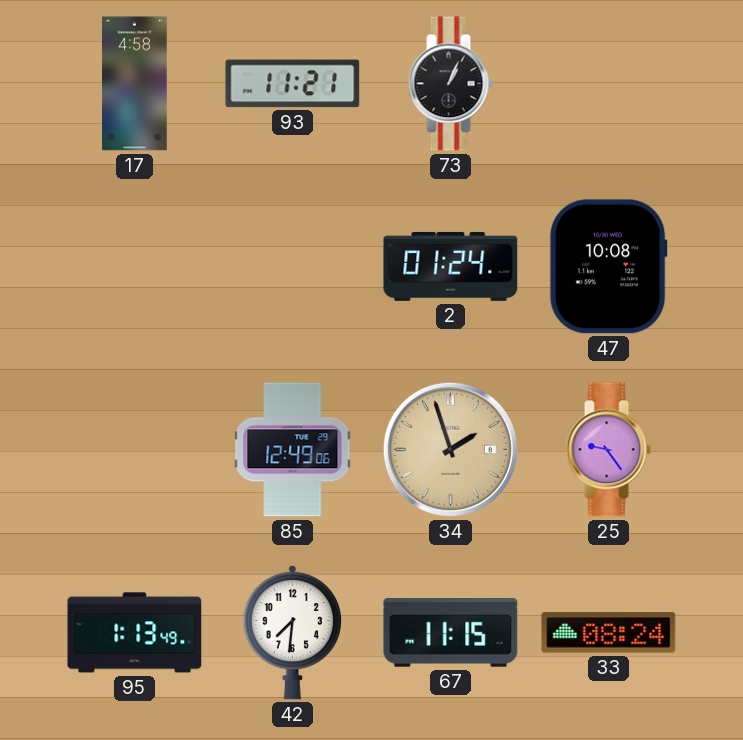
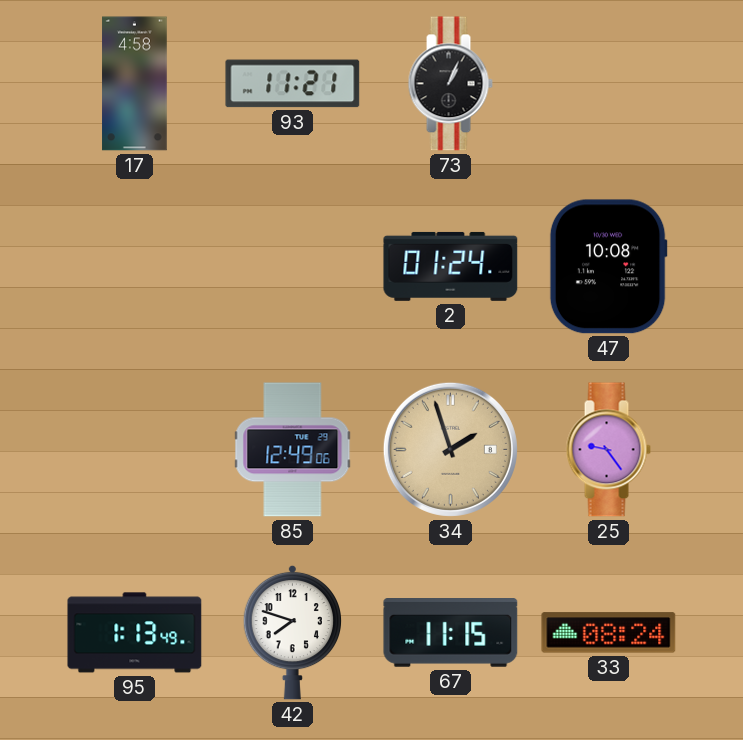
42: 7:31 -> 7:48 (292, 632)
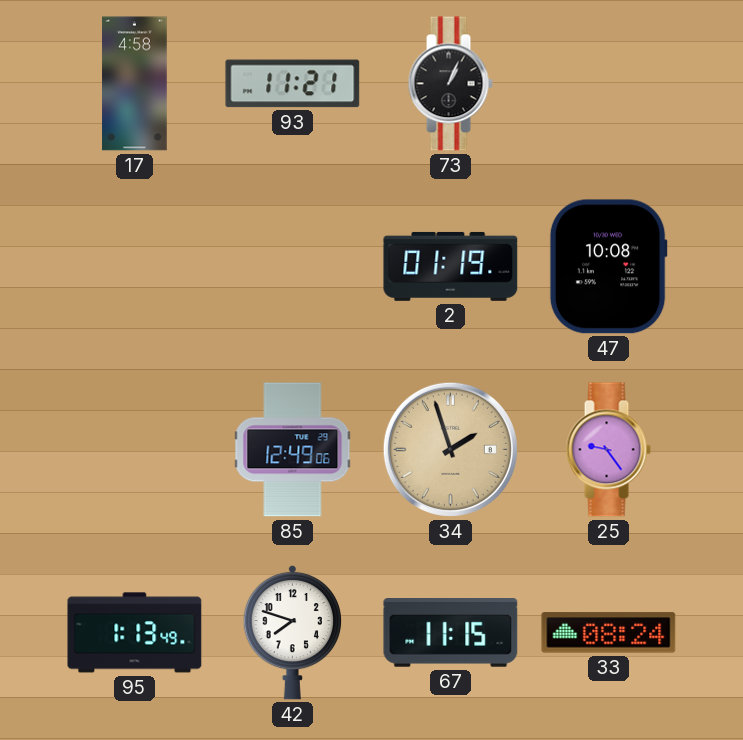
2: 01:24 -> 01:19 (451, 266)
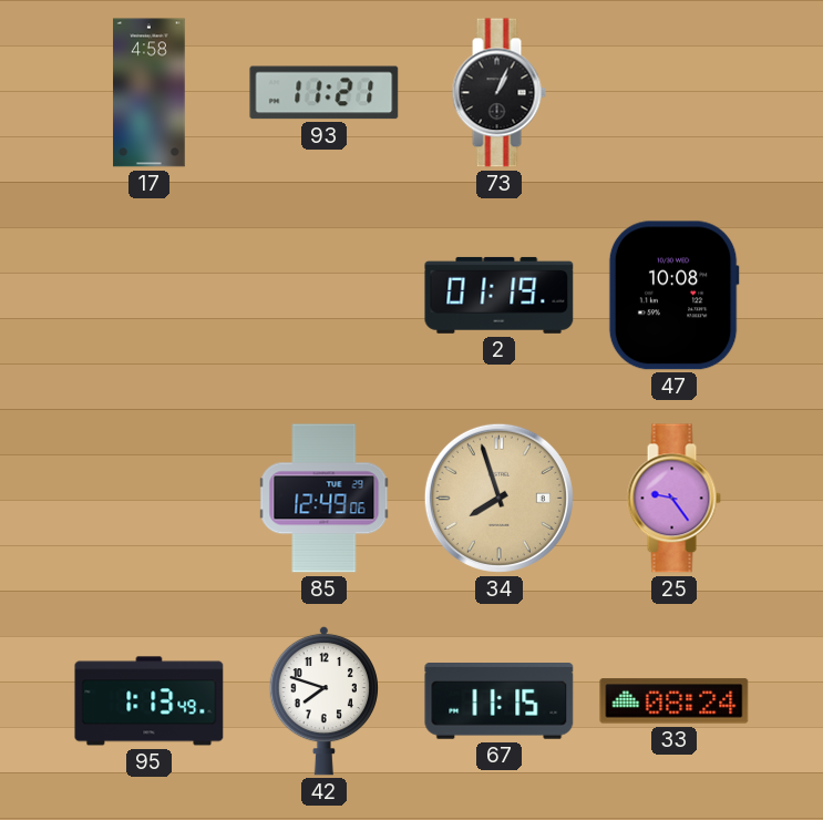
34: 1:57 -> 7:57 (498, 498)
